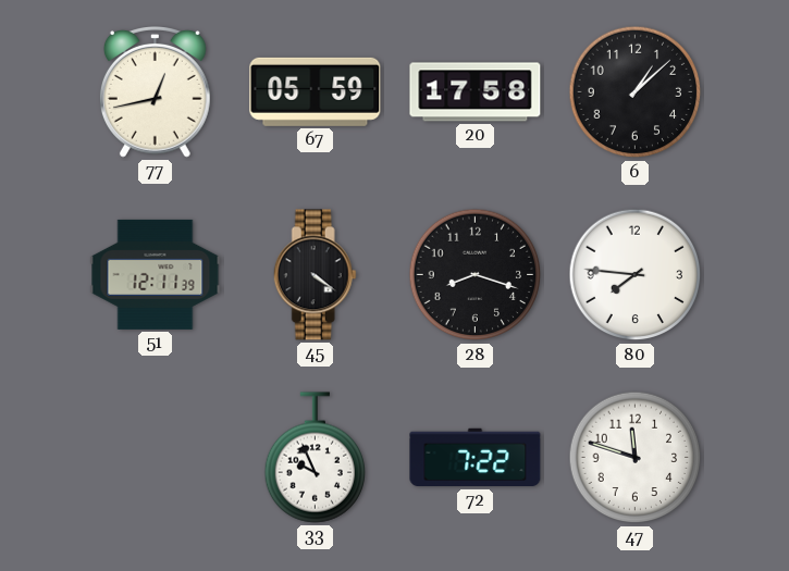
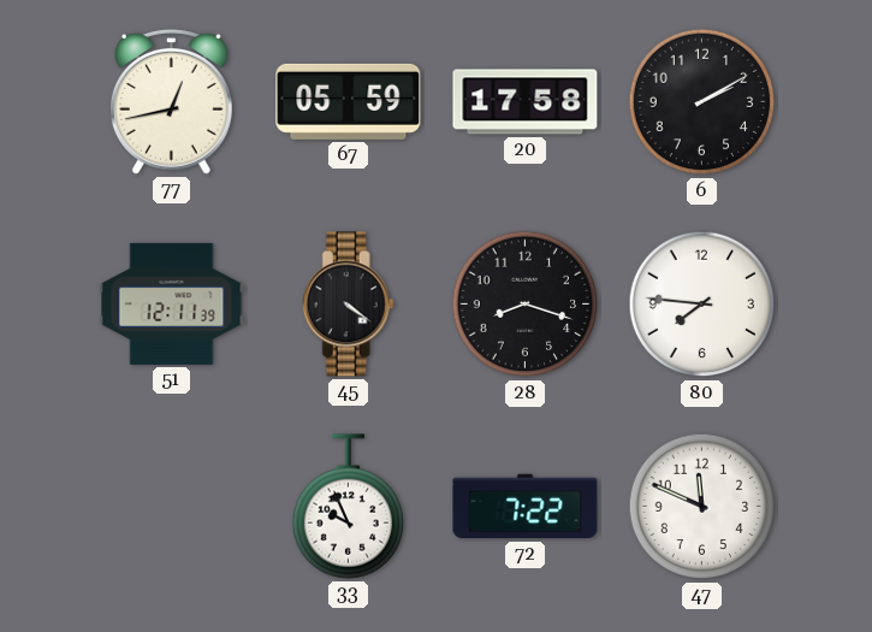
6: 1:08 -> 2:10 (702, 102)
47: 11:48 -> 11:49 (702, 507)
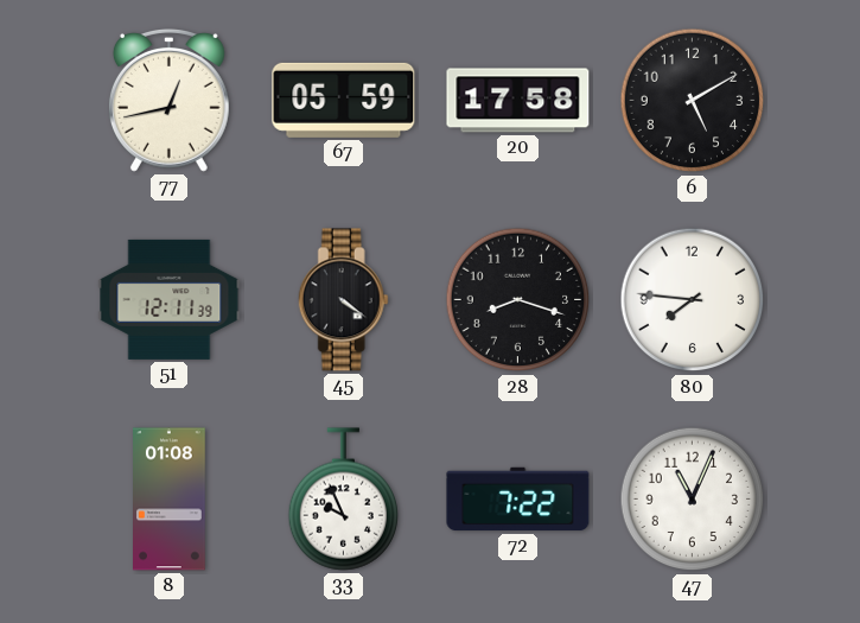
6: 2:10 -> 5:10 (693, 101)
8: none -> 01:08 (170, 500)
47: 11:49 -> 11:04 (693, 500)
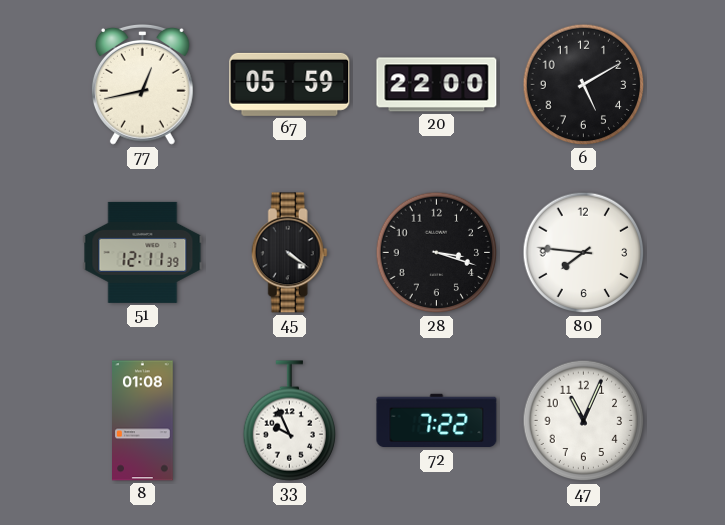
20: 17:58 -> 22:00 (437, 85)
28: 8:18 -> 3:18 (437, 253)
